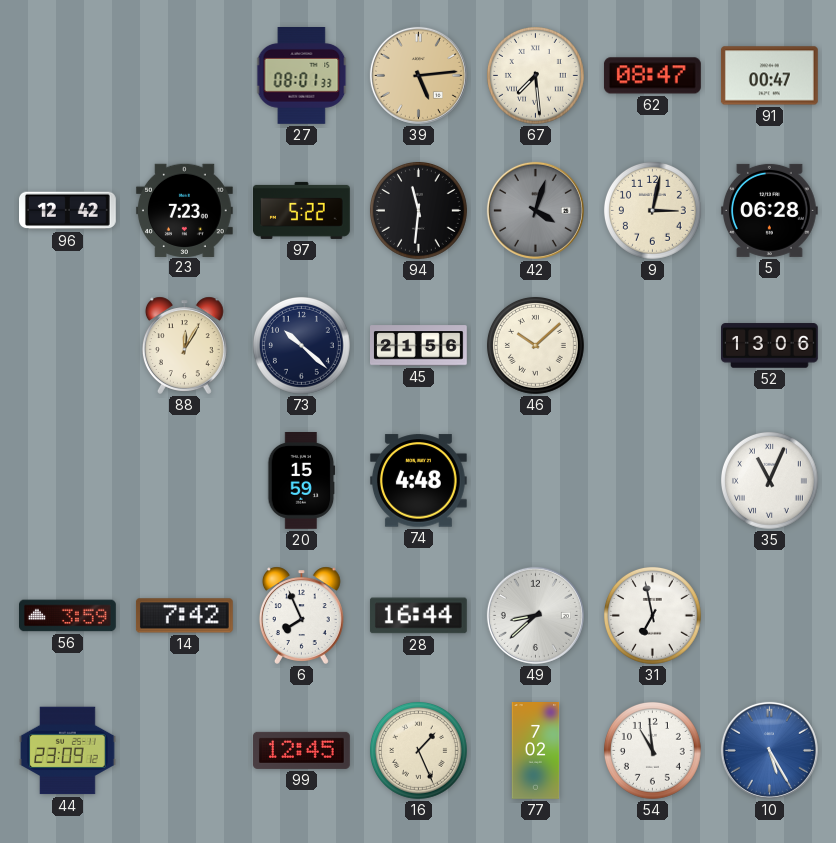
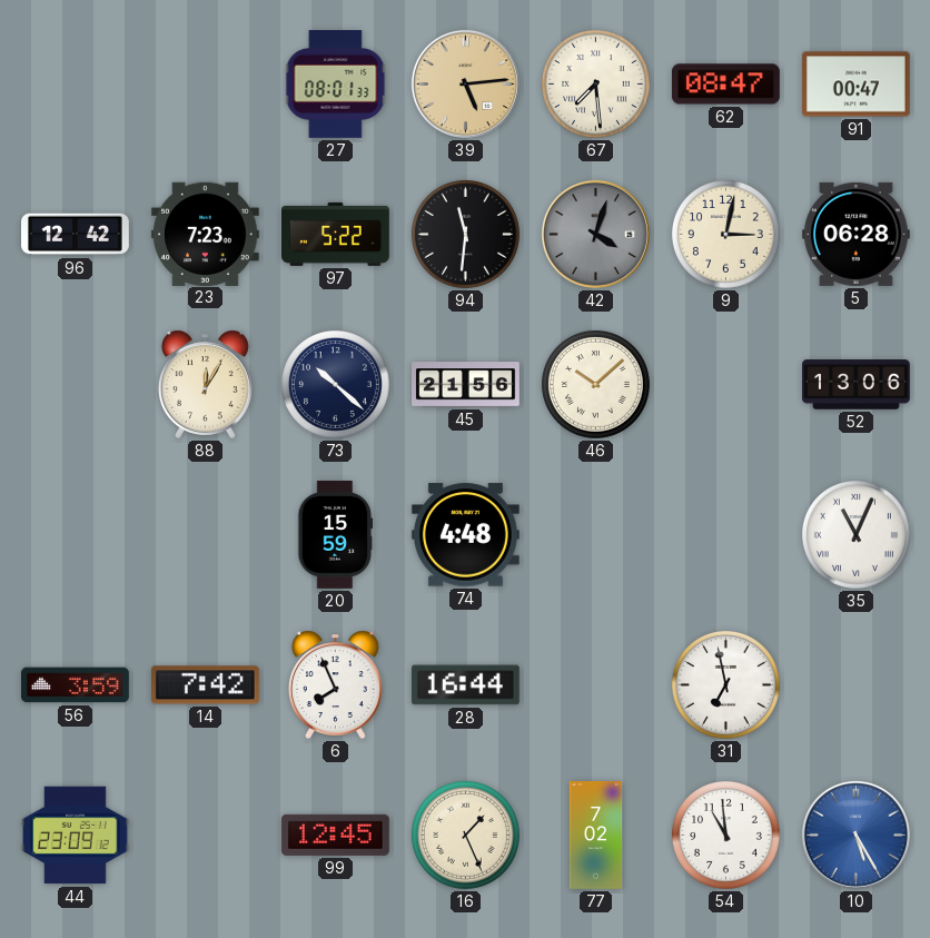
49: 8:38 -> none (535, 615)
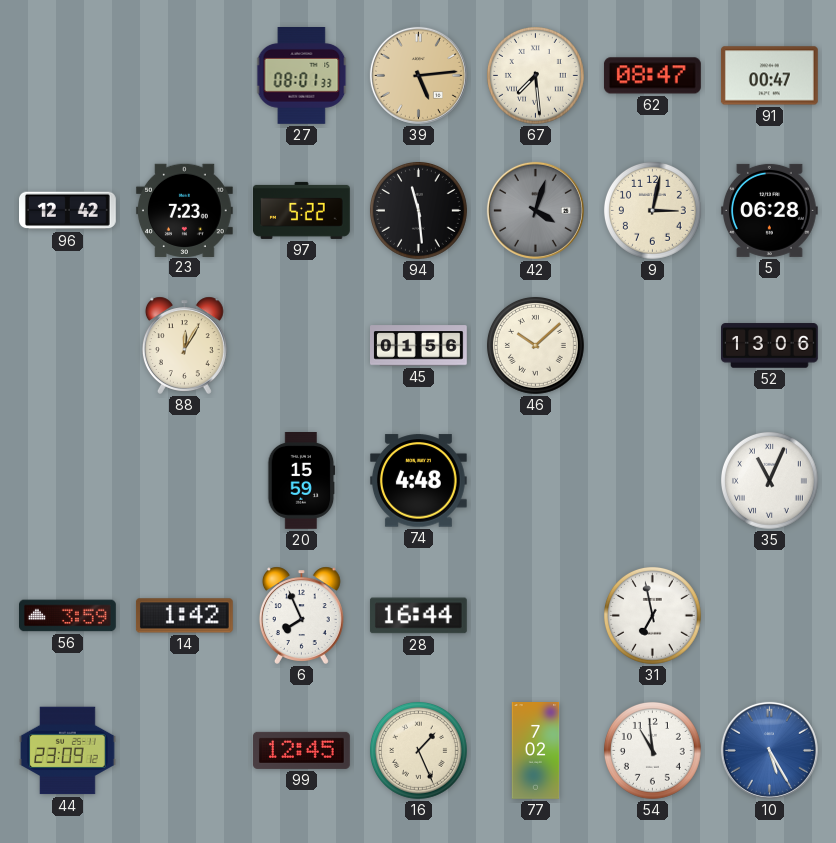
94: 11:31 -> 11:29 (418, 210)
73: 10:22 -> none (335, 384)
45: 21:56 -> 01:56 (419, 346)
14: 7:42 -> 1:42 (184, 616)
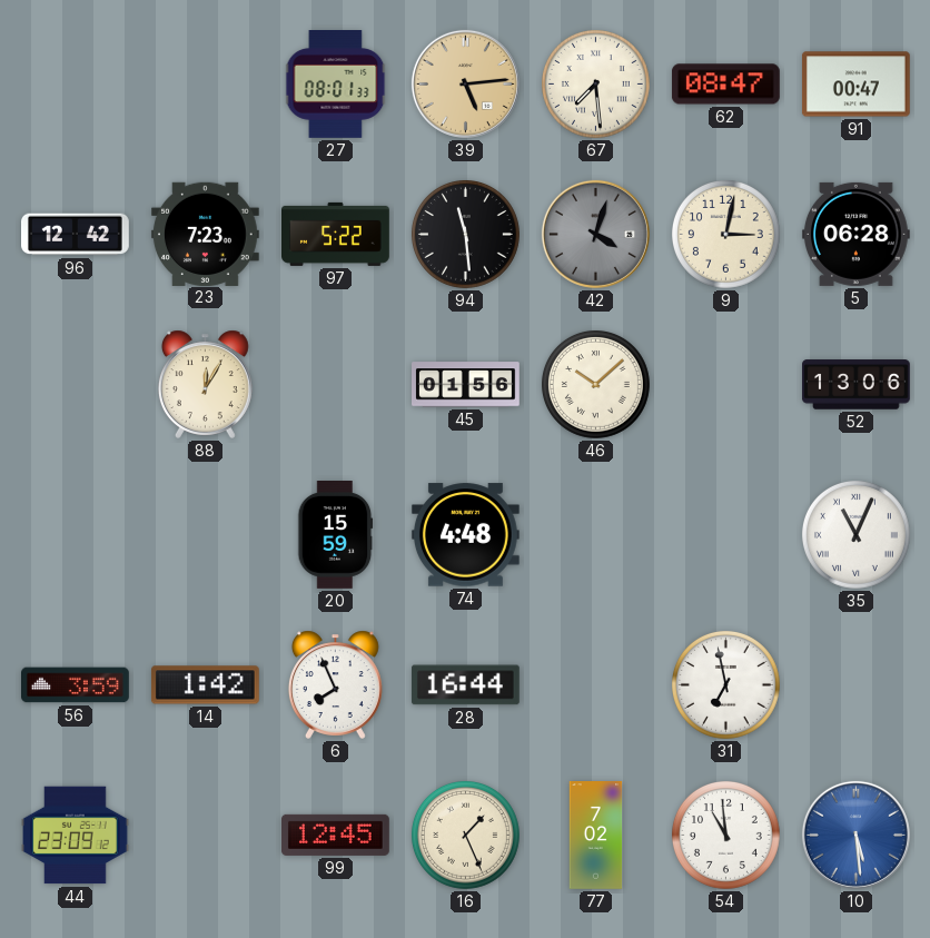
10: 5:25 -> 5:29 (855, 835)
